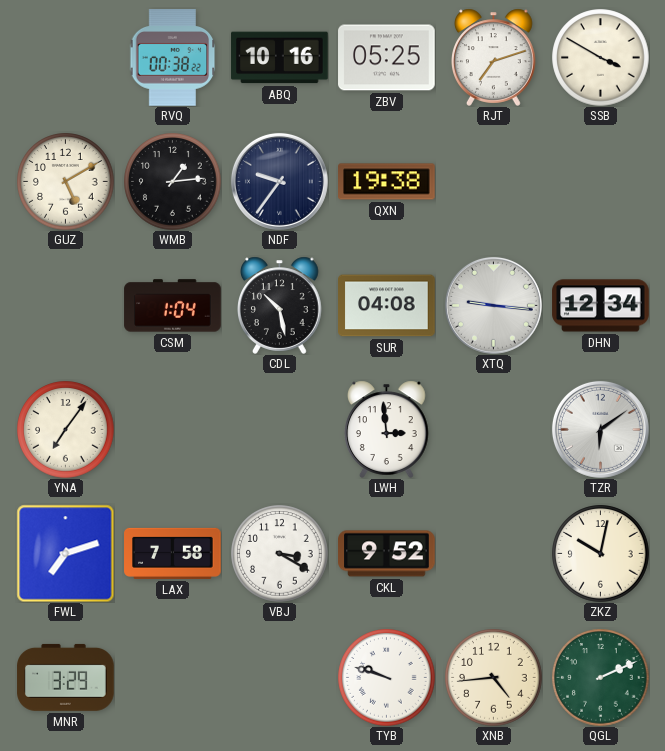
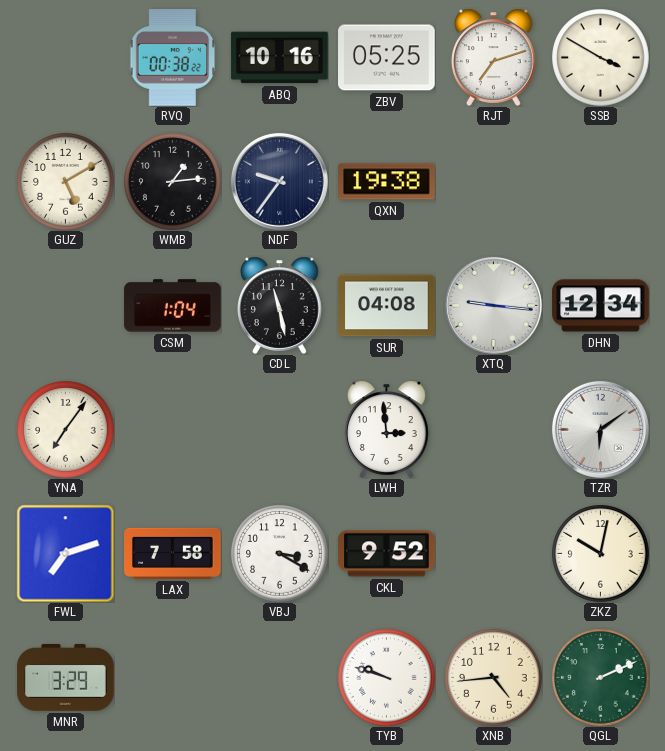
CDL: 10:28 -> 11:28 (280, 305)
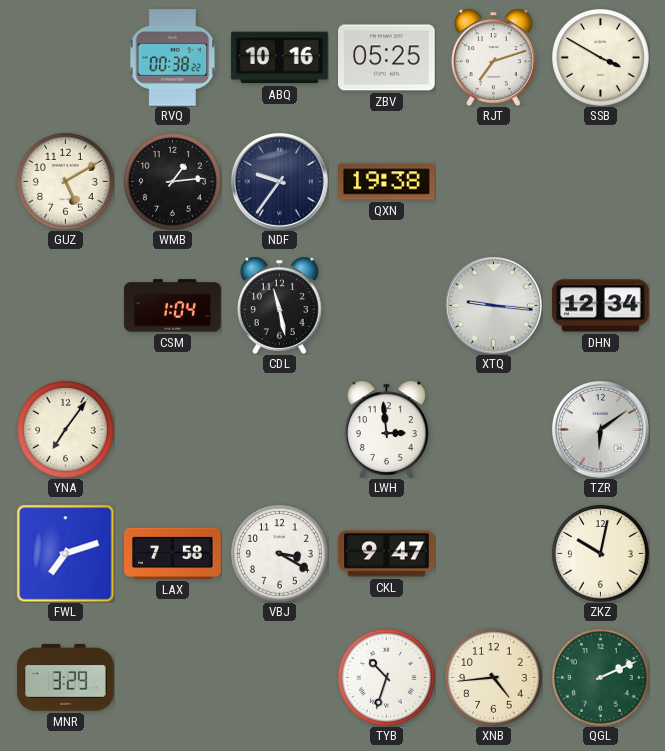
SUR: 04:08 -> none (387, 306)
CKL: 9:52 -> 9:47 (387, 554)
TYB: 9:48 -> 10:33 (387, 678)
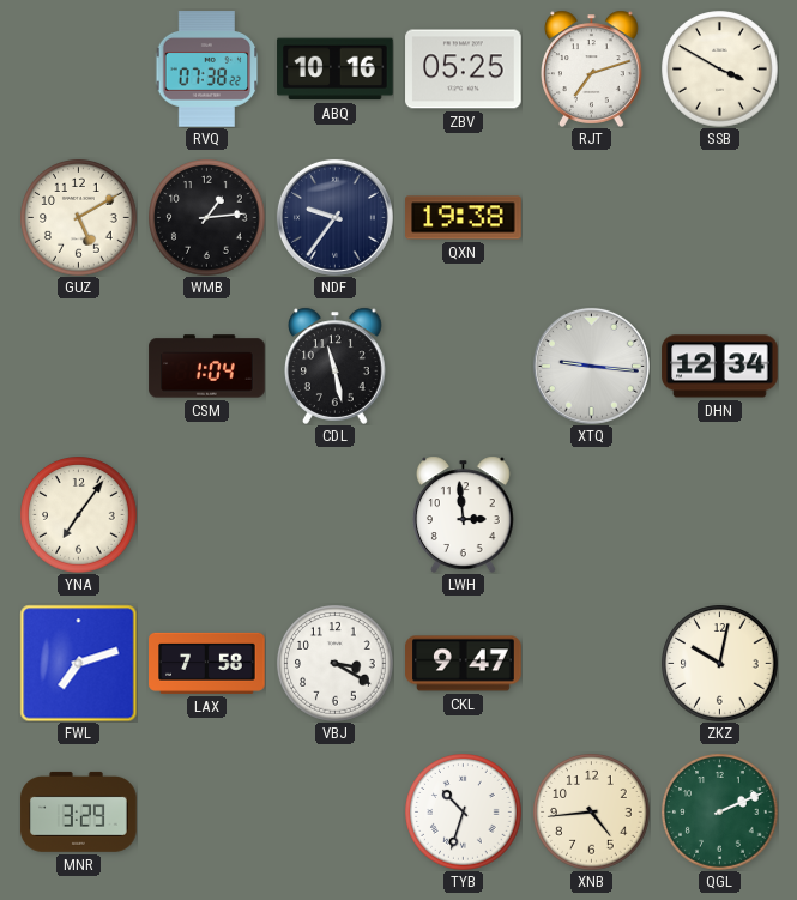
RVQ: 00:38 -> 07:38 (207, 70)
TZR: 6:09 -> none (600, 429)
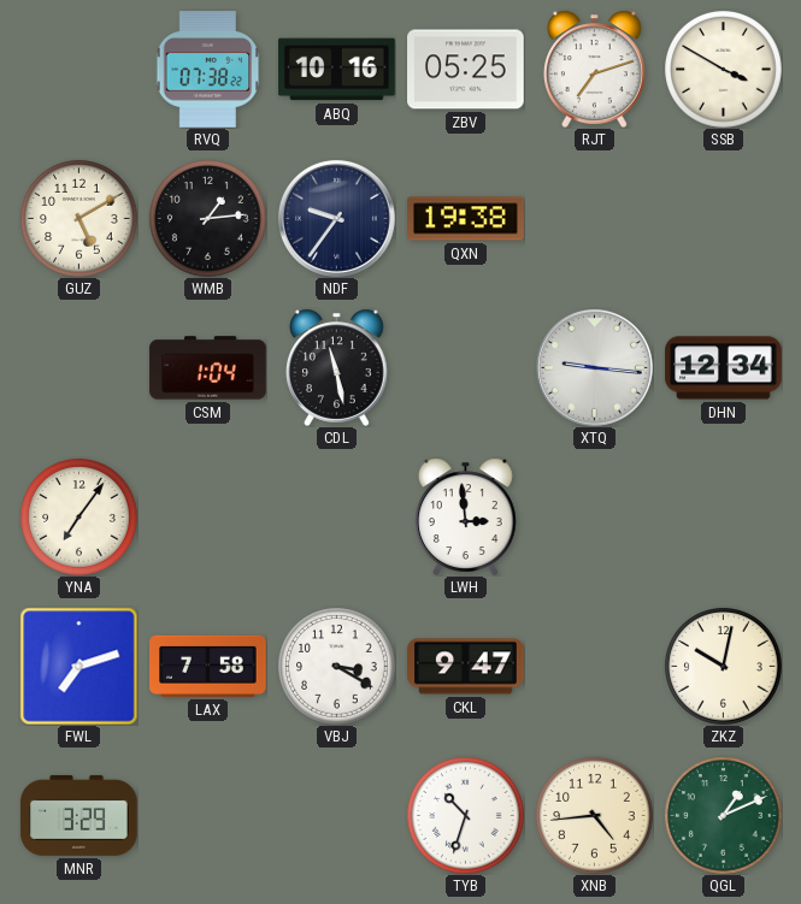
QGL: 2:11 -> 1:11 (724, 816)
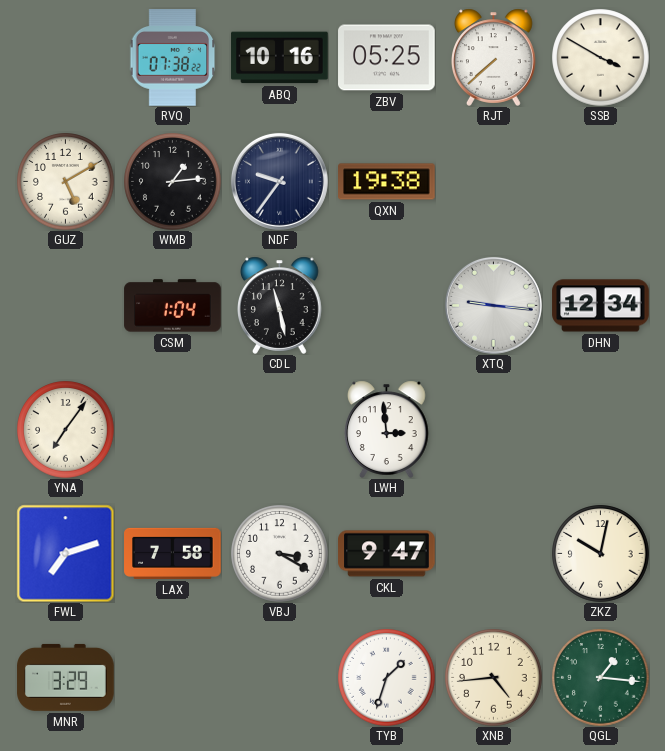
RJT: 7:12 -> 7:38 (494, 57)
TYB: 10:33 -> 1:33 (387, 678)
QGL: 1:11 -> 1:16 (601, 678)
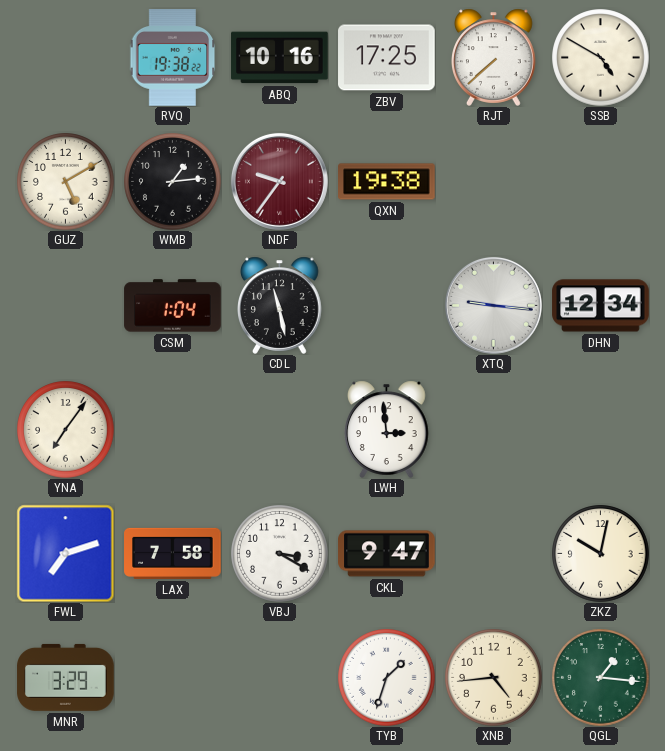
RVQ: 07:38 -> 19:38 (173, 58)
ZBV: 05:25 -> 17:25 (387, 58)
SSB: 3:50 -> 4:50 (601, 58)
NDF dial: navy -> burgundy (279, 181)
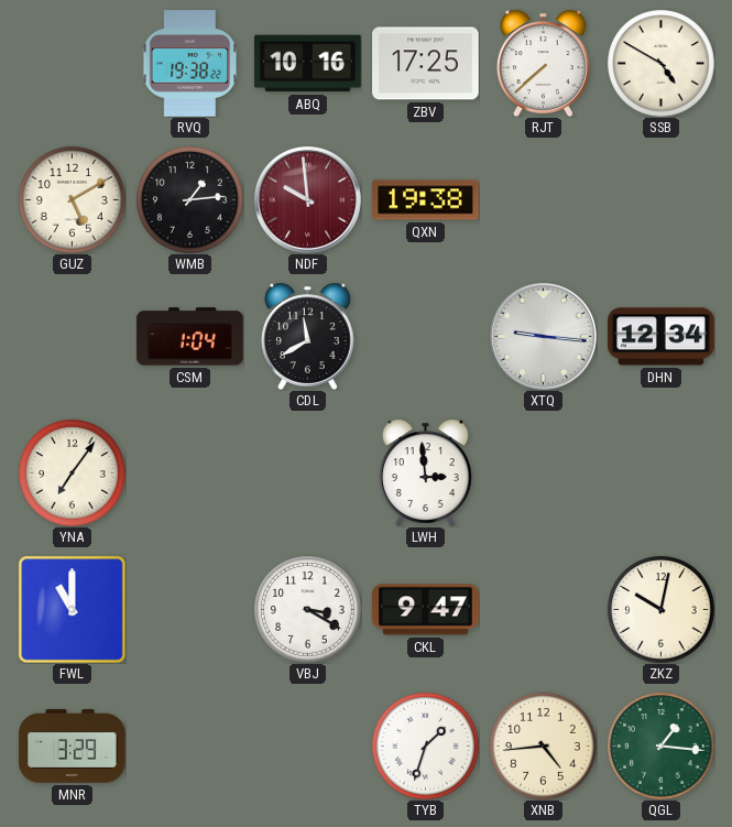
NDF: 9:36 -> 9:59 (307, 199)
CDL: 11:28 -> 11:40 (308, 336)
FWL: 7:12 -> 11:00 (72, 609)
LAX: 7:58 -> none (173, 553)
